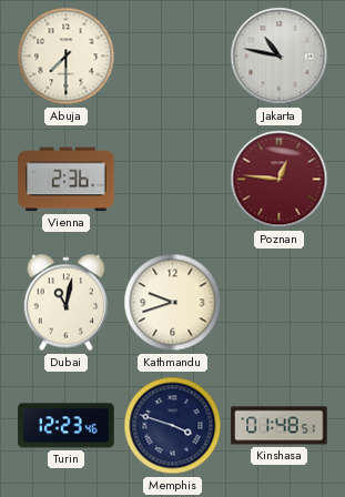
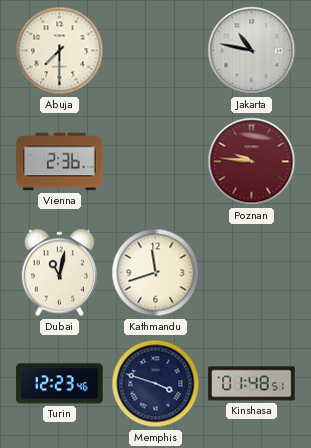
Poznan: 12:46 -> 9:46 (252, 162)
Kathmandu: 9:42 -> 11:42 (156, 273)
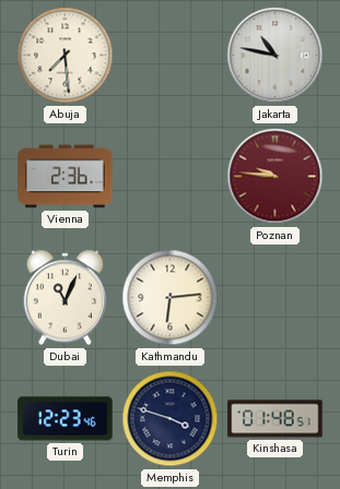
Abuja: 7:30 -> 7:29 (66, 56)
Dubai: 11:02 -> 11:04 (66, 298)
Kathmandu: 11:42 -> 6:14 (171, 298)
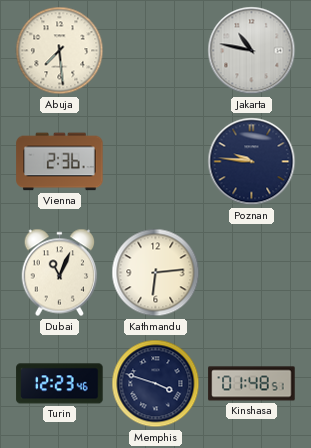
Poznan dial: burgundy -> navy (252, 162)
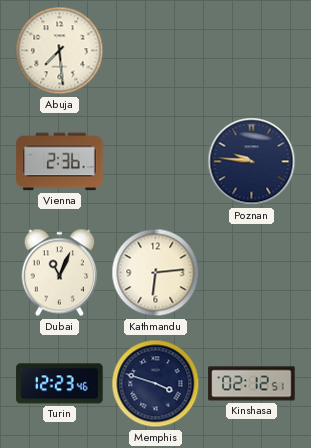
Jakarta: 10:47 -> none (252, 51)
Kinshasa: 01:48 -> 02:12 (252, 384)
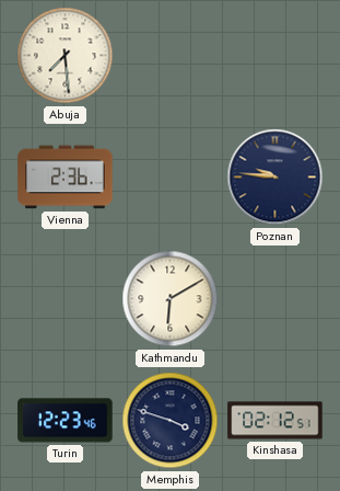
Dubai: 11:04 -> none (60, 273)
Kathmandu: 6:14 -> 6:10 (171, 299)
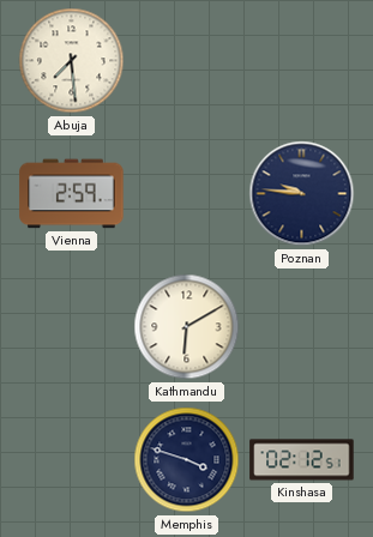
Vienna: 2:36 -> 2:59 (72, 194)
Turin: 12:23 -> none (66, 421)
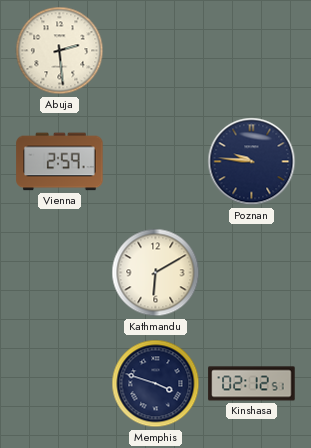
Abuja: 7:29 -> 2:29 (60, 51)
